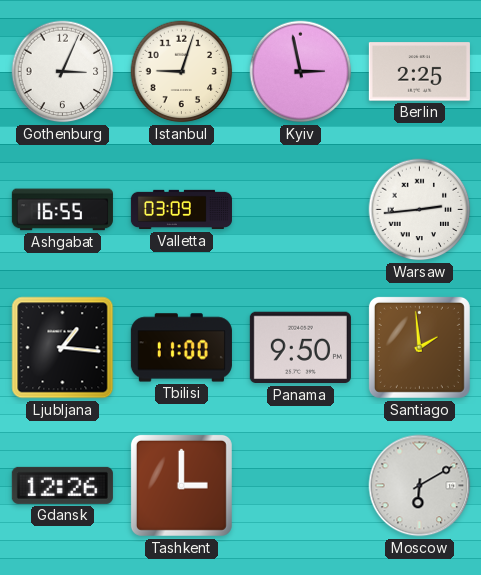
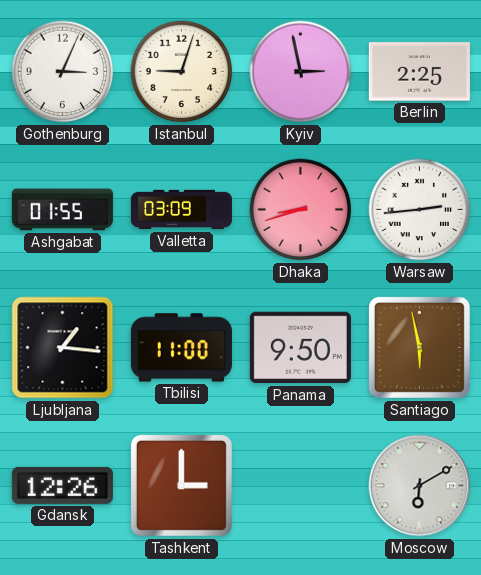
Ashgabat: 16:55 -> 01:55 (62, 210)
Dhaka: none -> 8:42 (301, 210)
Santiago: 1:59 -> 5:58 (419, 347)
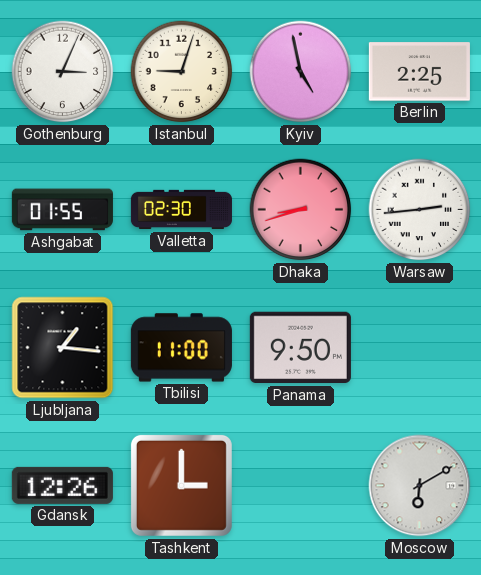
Kyiv: 2:58 -> 4:58 (301, 72)
Valletta: 03:09 -> 02:30 (181, 210)
Santiago: 5:58 -> none (419, 347)
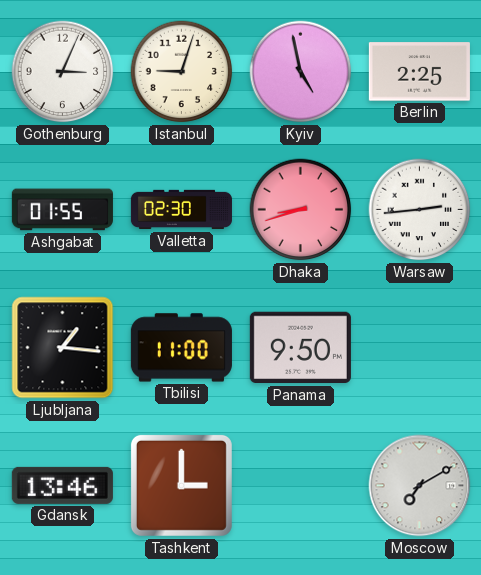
Gdansk: 12:26 -> 13:46 (62, 485)
Moscow: 6:10 -> 7:10 (420, 486)
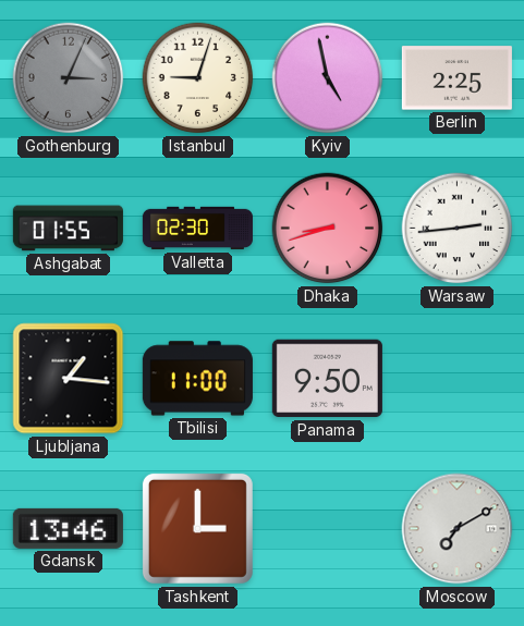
Gothenburg dial: white -> grey (69, 78)
